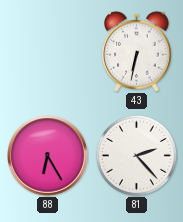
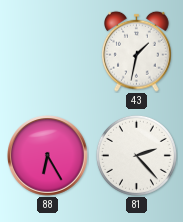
43: 6:32 -> 1:32 (137, 51)
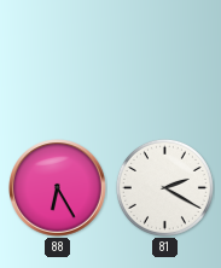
43: 1:32 -> none (137, 51)
81: 2:23 -> 2:20 (164, 187)
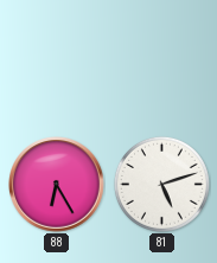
81: 2:20 -> 5:12 (161, 184)
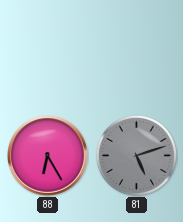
81 dial: white -> grey (136, 155)
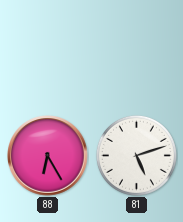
81 dial: grey -> white (136, 155)
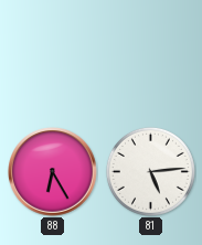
81: 5:12 -> 5:14 (150, 171)
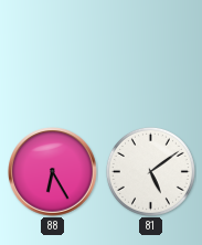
81: 5:14 -> 5:09 (150, 171)
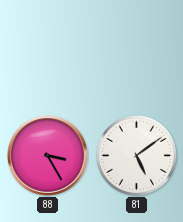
88: 6:25 -> 3:25 (48, 156)
